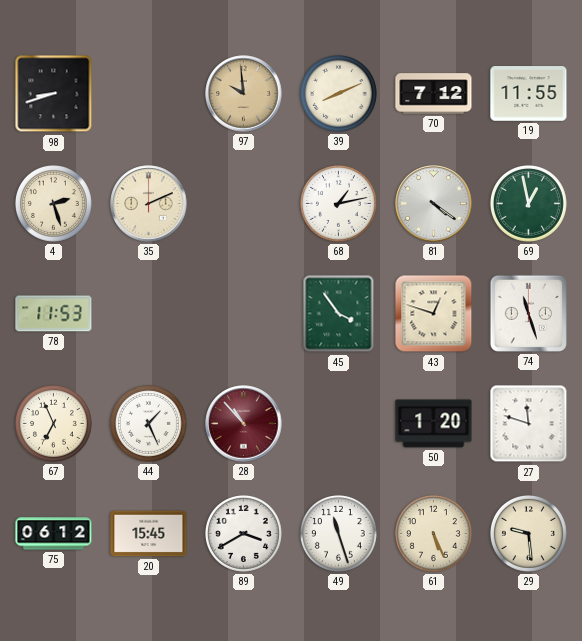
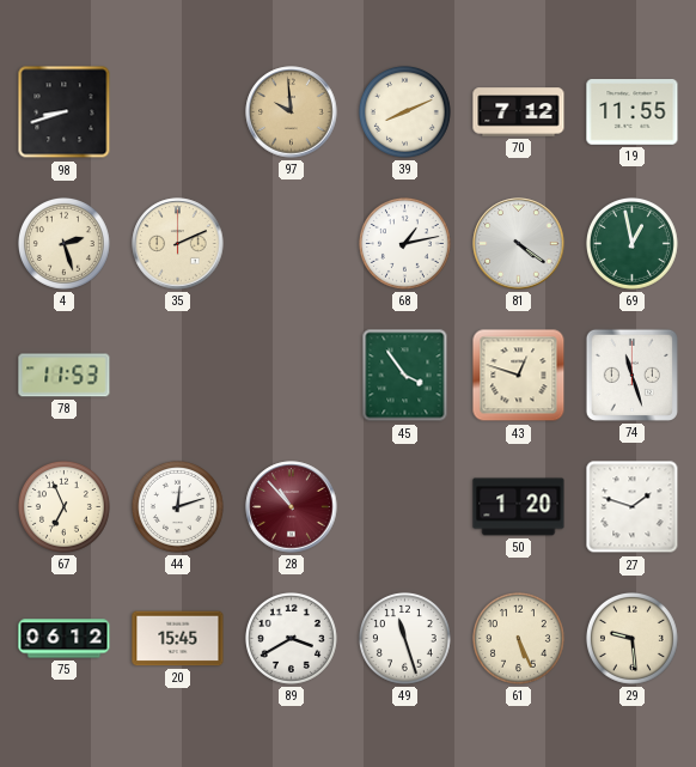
44: 1:26 -> 12:12 (177, 506)
27: 11:48 -> 1:48 (633, 507)
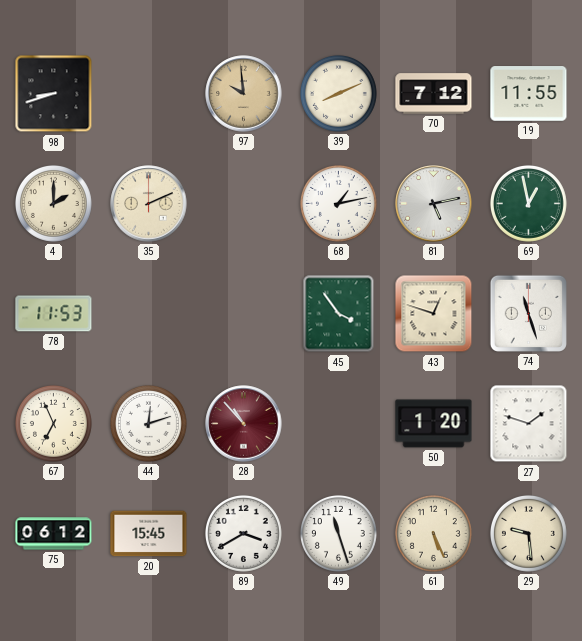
4: 2:27 -> 2:00 (53, 203)
81: 4:21 -> 5:13 (434, 204)
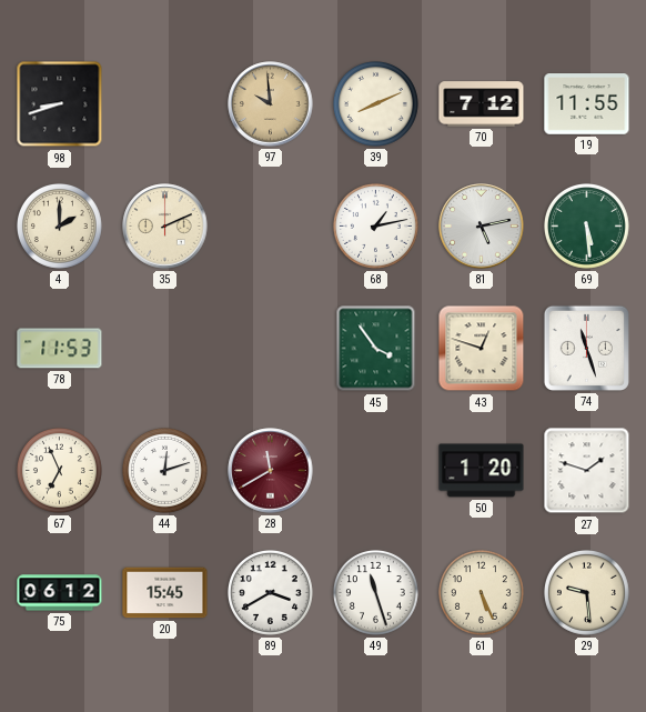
69: 12:58 -> 5:29 (586, 225)
28: 10:53 -> 11:40 (271, 471)
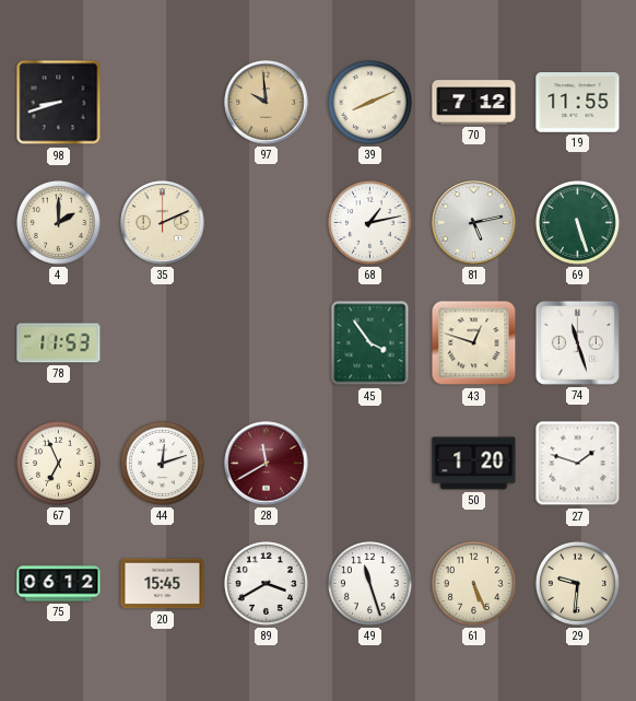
69: 5:29 -> 5:27 (577, 222)
29: 9:29 -> 9:31 (577, 583)
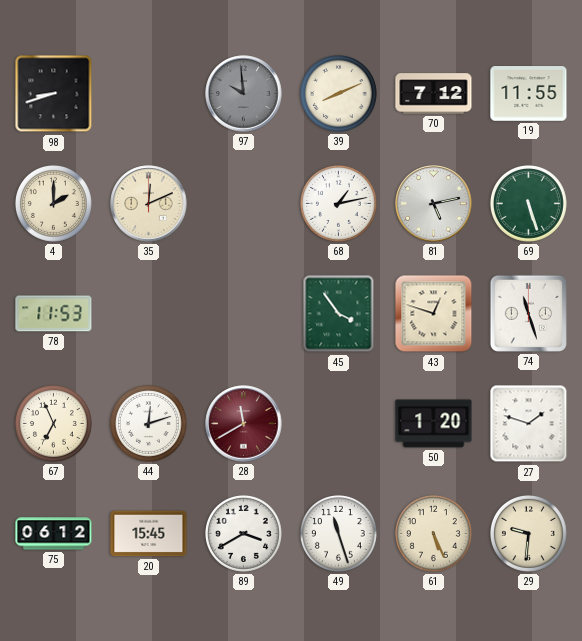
97 dial: champagne -> grey (244, 94)
35: 2:11 -> 12:11 (149, 204)
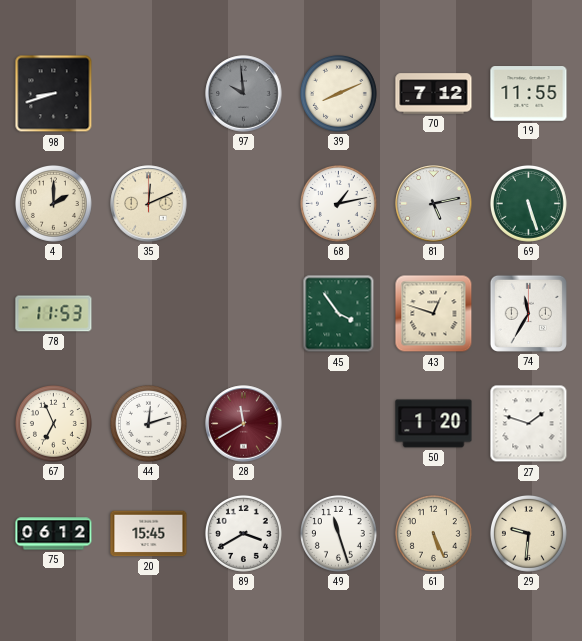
74: 11:27 -> 11:35 (528, 313)
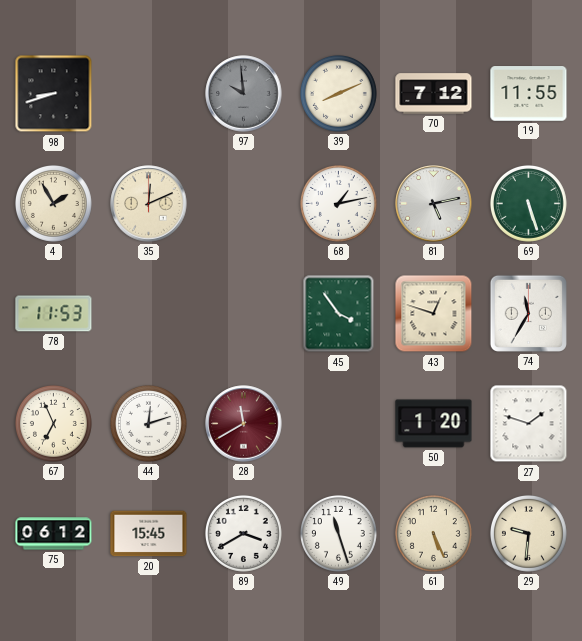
4: 2:00 -> 1:55 (53, 203)
